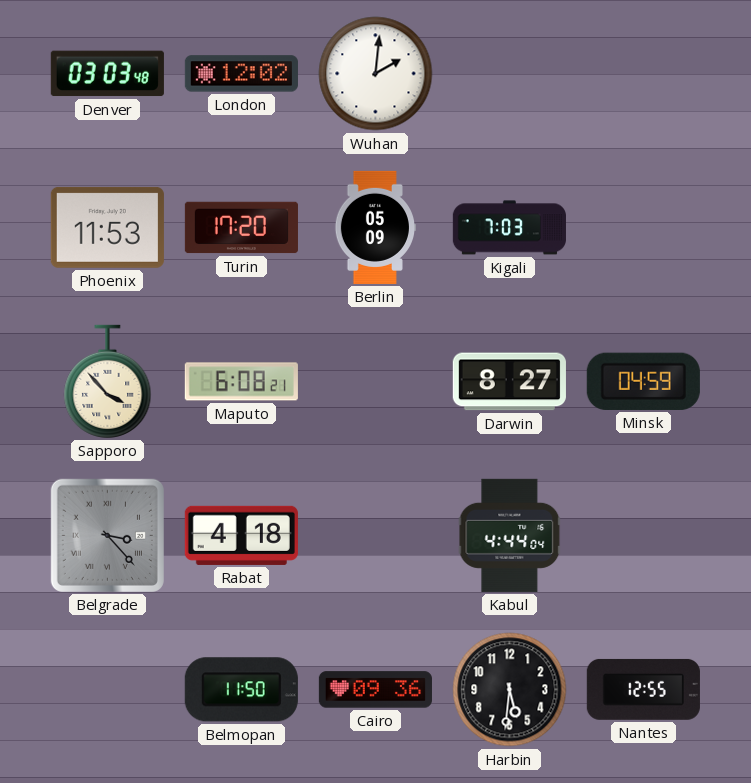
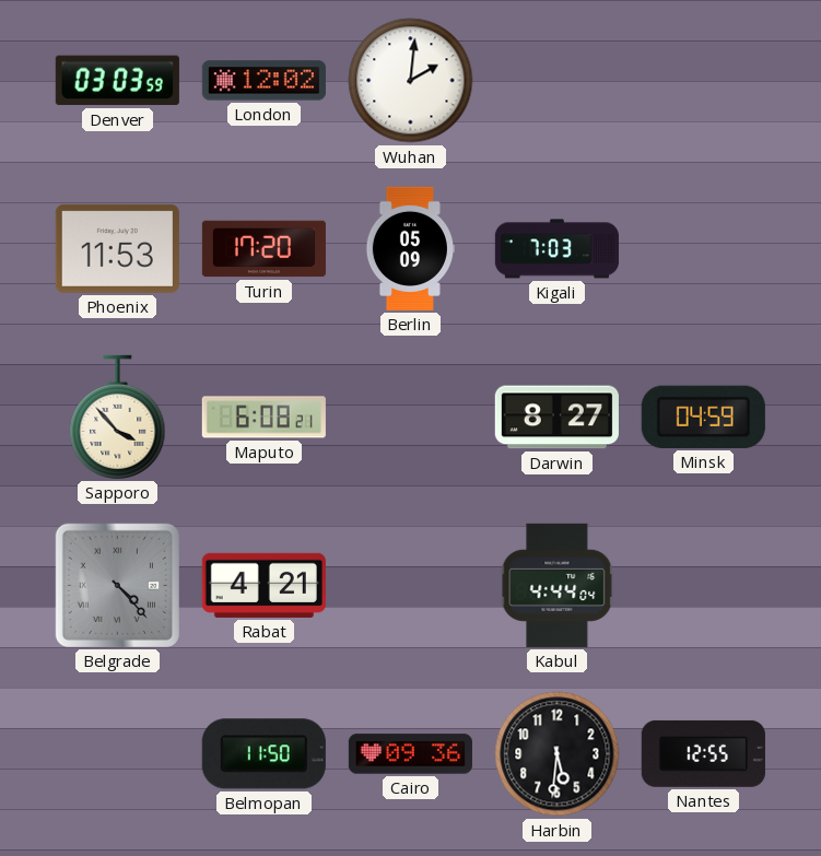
Denver: 03:03:48 -> 03:03:59 (117, 81)
Belgrade: 3:23 -> 4:23 (117, 585)
Rabat: 4:18 -> 4:21 (263, 585)
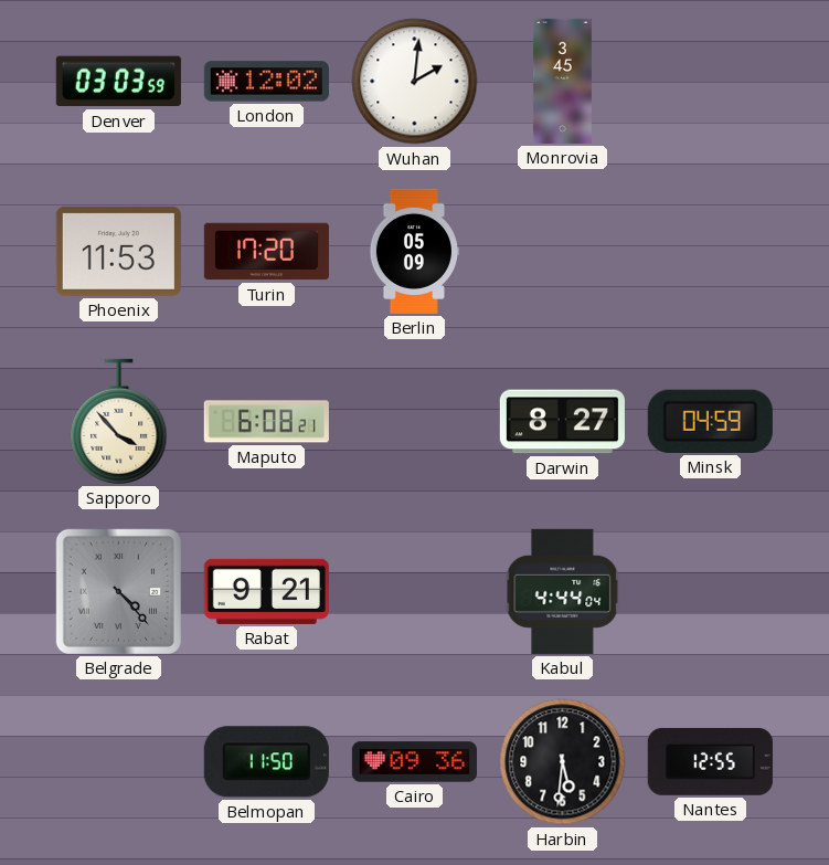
Monrovia: none -> 3:45 (562, 81)
Kigali: 7:03 -> none (556, 249)
Rabat: 4:21 -> 9:21 (266, 591)
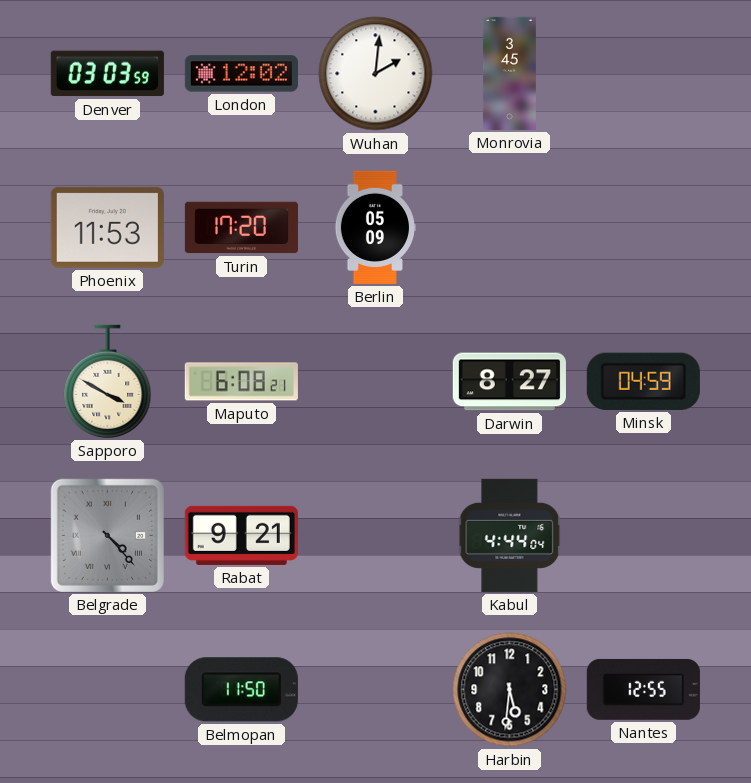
Sapporo: 3:53 -> 3:50 (108, 381)
Cairo: 09:36 -> none (414, 762)
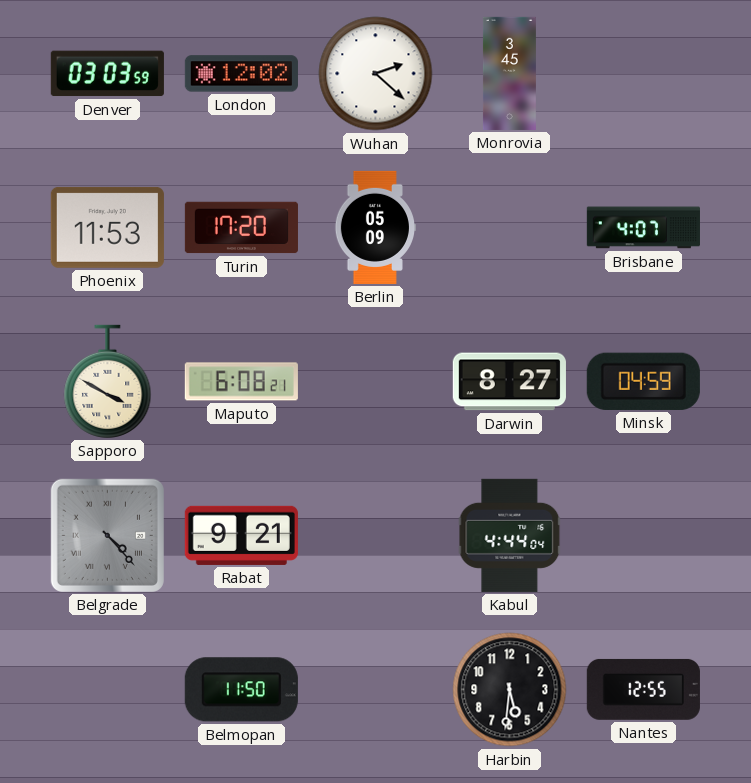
Wuhan: 2:01 -> 2:22 (376, 74)
Brisbane: none -> 4:07 (643, 228)
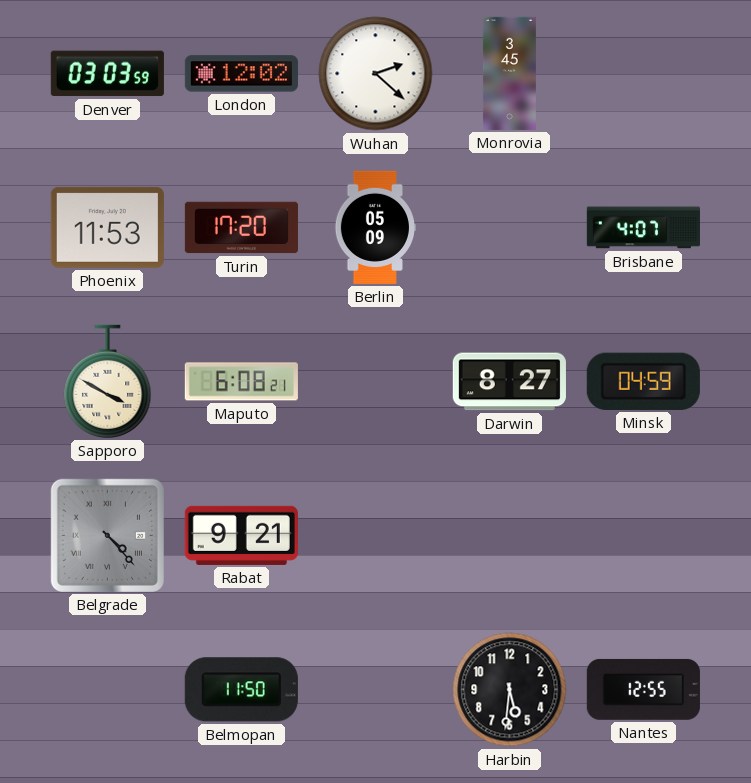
Kabul: 4:44 -> none (510, 535)
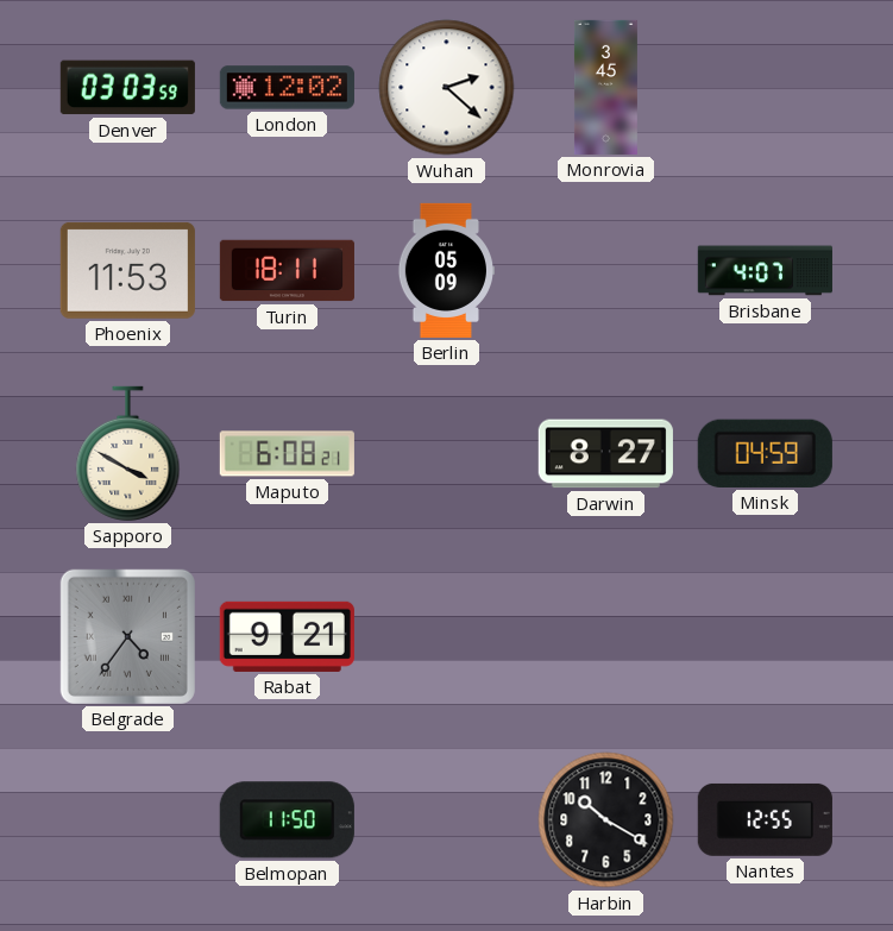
Turin: 17:20 -> 18:11 (287, 271)
Belgrade: 4:23 -> 4:36 (127, 636)
Harbin: 5:31 -> 10:20 (606, 820)
